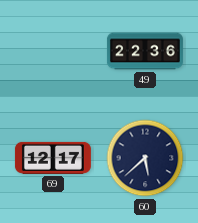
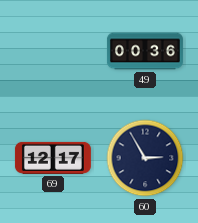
49: 22:36 -> 00:36 (145, 51)
60: 5:38 -> 2:55 (145, 158)
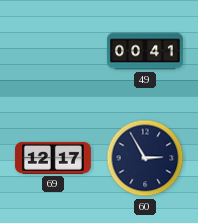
49: 00:36 -> 00:41 (145, 51)
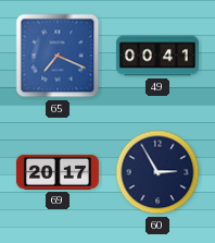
65: none -> 7:19 (58, 56)
69: 12:17 -> 20:17 (58, 172)
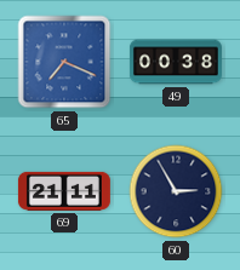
49: 00:41 -> 00:38 (176, 62)
69: 20:17 -> 21:11 (64, 191)
